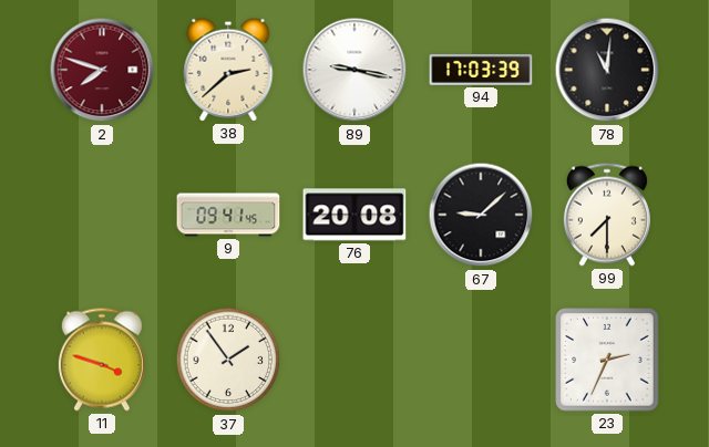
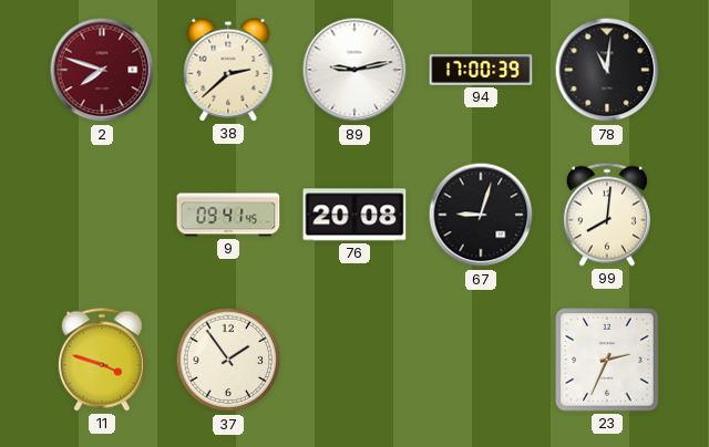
89: 9:17 -> 9:13 (354, 70)
94: 17:03 -> 17:00 (481, 70)
67: 9:08 -> 9:03 (481, 215)
99: 7:30 -> 8:01 (607, 215)
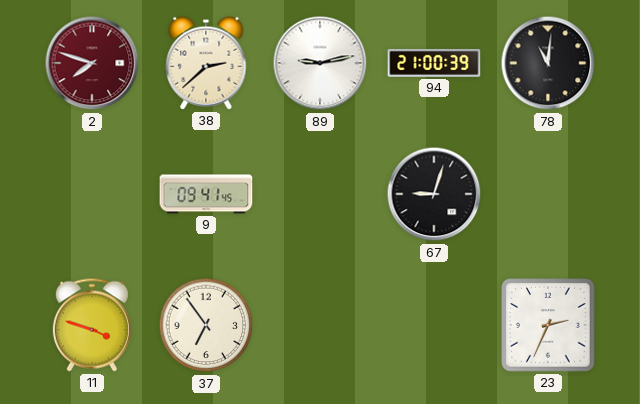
94: 17:00 -> 21:00 (434, 63)
76: 20:08 -> none (354, 215)
99: 8:01 -> none (607, 215)
37: 1:54 -> 6:54 (206, 325)
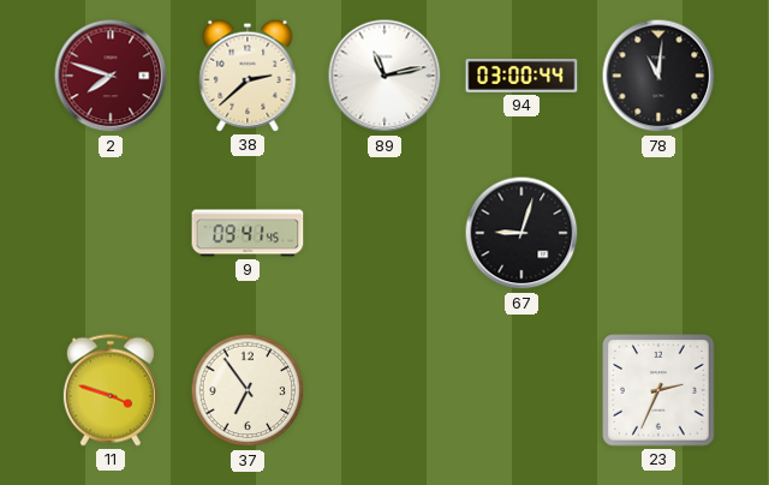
89: 9:13 -> 11:13 (384, 76)
94: 21:00 -> 03:00 (521, 76)
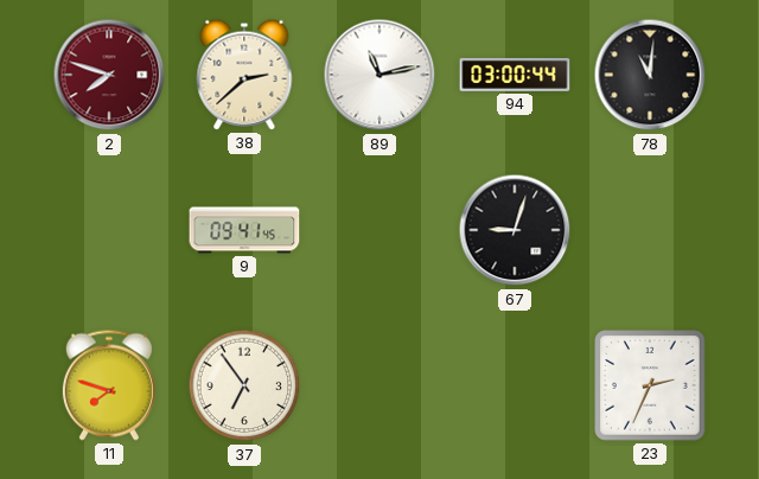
11: 3:48 -> 7:48 (109, 385)
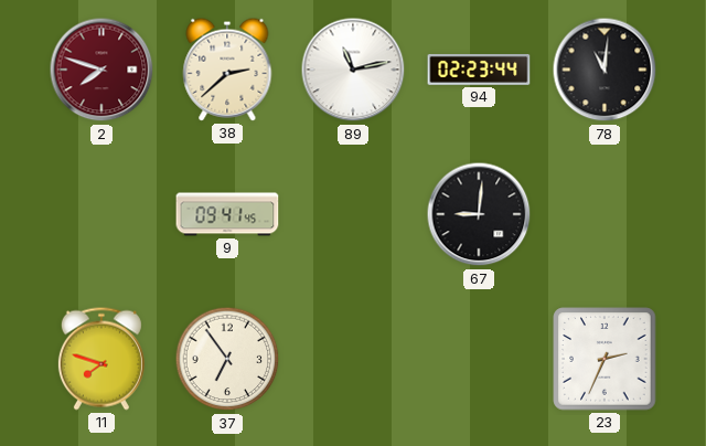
94: 03:00 -> 02:23 (479, 70)
67: 9:03 -> 9:01 (479, 214)
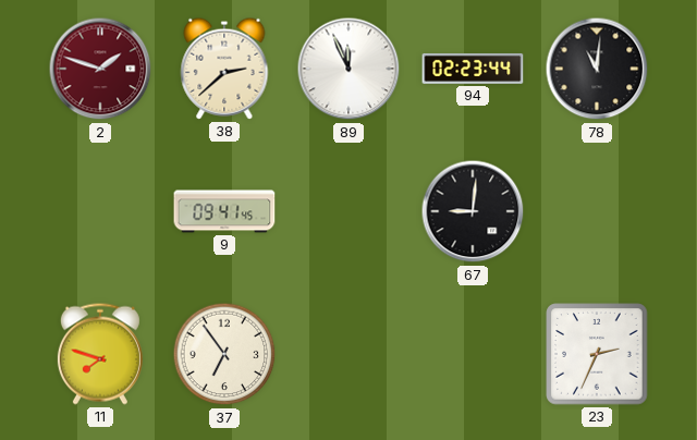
2: 7:48 -> 1:48 (100, 69)
89: 11:13 -> 11:56 (348, 69)
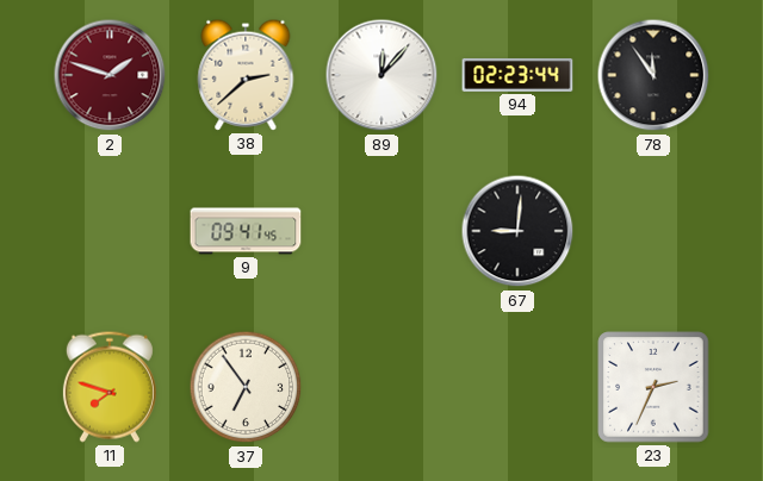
89: 11:56 -> 12:07 (381, 75)
78: 11:01 -> 11:54 (653, 75)
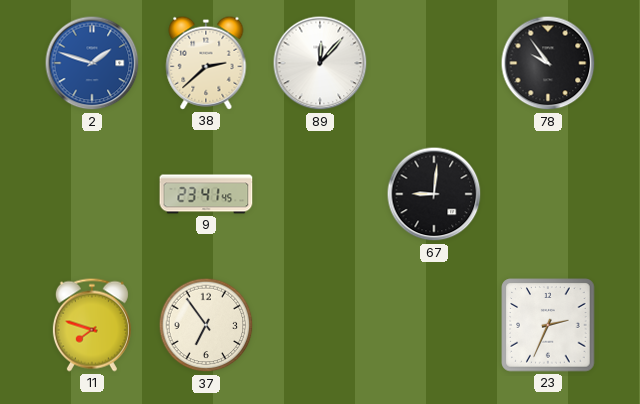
2 dial: burgundy -> blue (92, 63)
94: 02:23 -> none (517, 75)
78: 11:54 -> 9:54 (548, 63)
9: 09:41 -> 23:41 (206, 194)
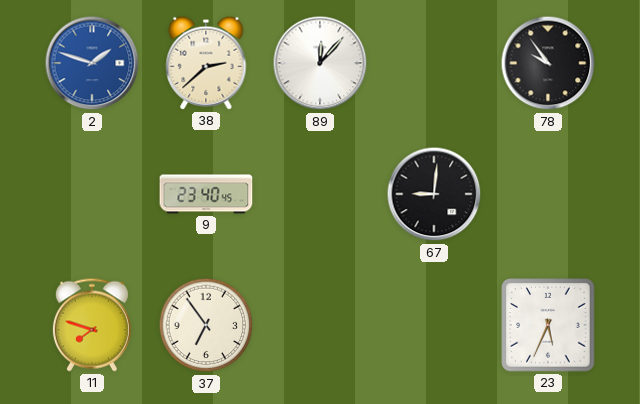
9: 23:41 -> 23:40 (206, 194)
23: 2:34 -> 5:34 (548, 325)
